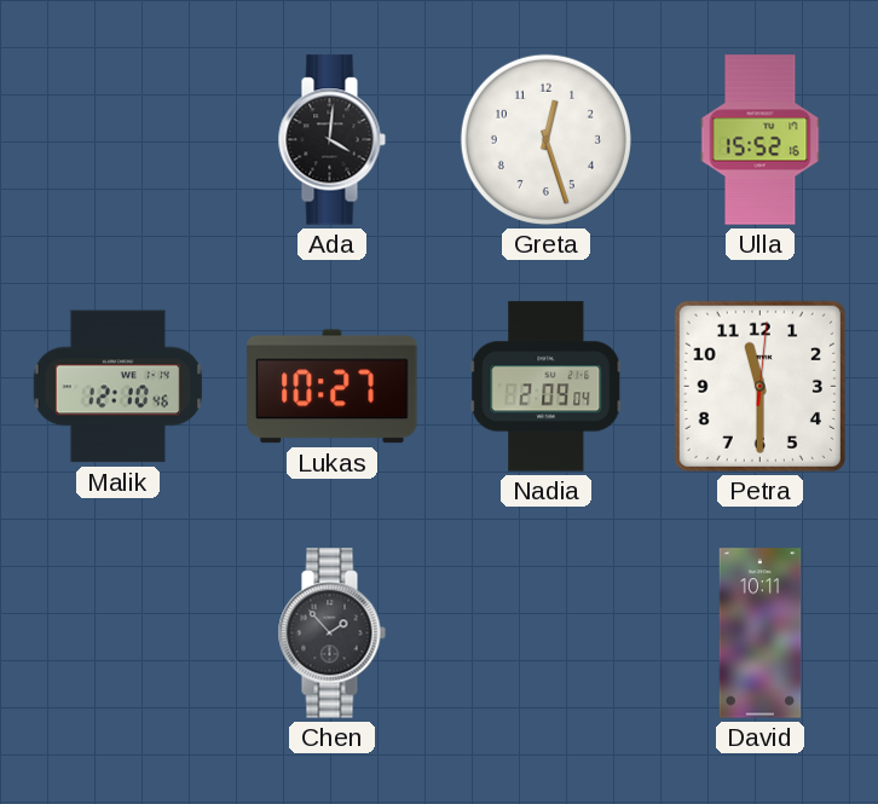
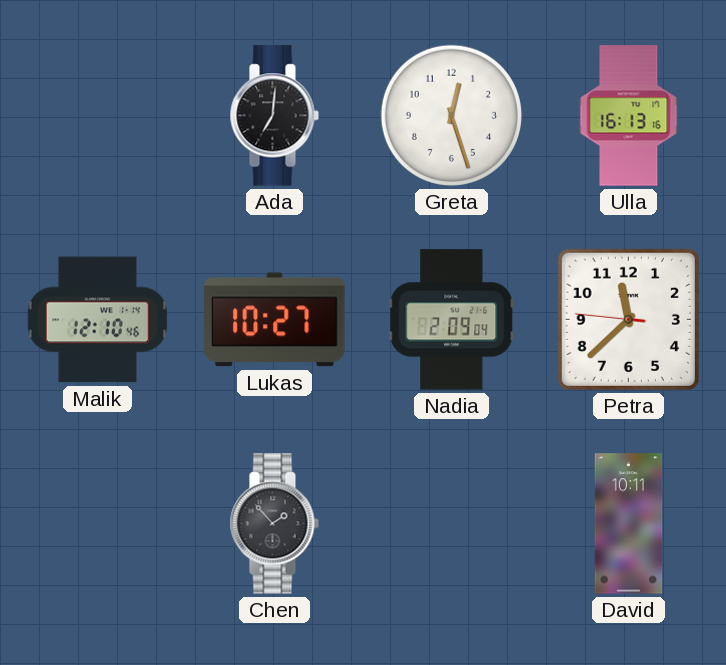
Ada: 4:01 -> 7:01 (274, 116)
Ulla: 15:52 -> 16:13 (629, 116)
Petra: 11:30 -> 11:37 (628, 319)
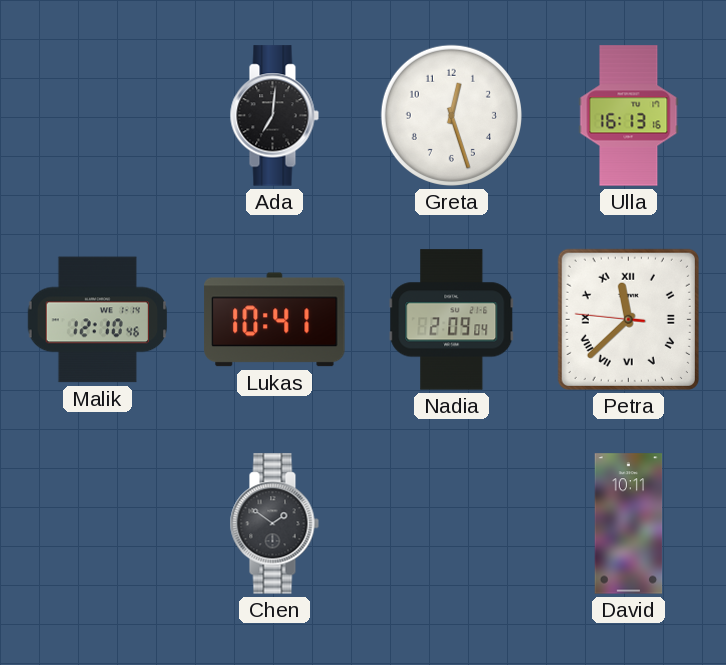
Lukas: 10:27 -> 10:41 (275, 320)
Petra numerals: Arabic -> Roman (628, 319)
Chen: 1:53 -> 1:51 (274, 524)
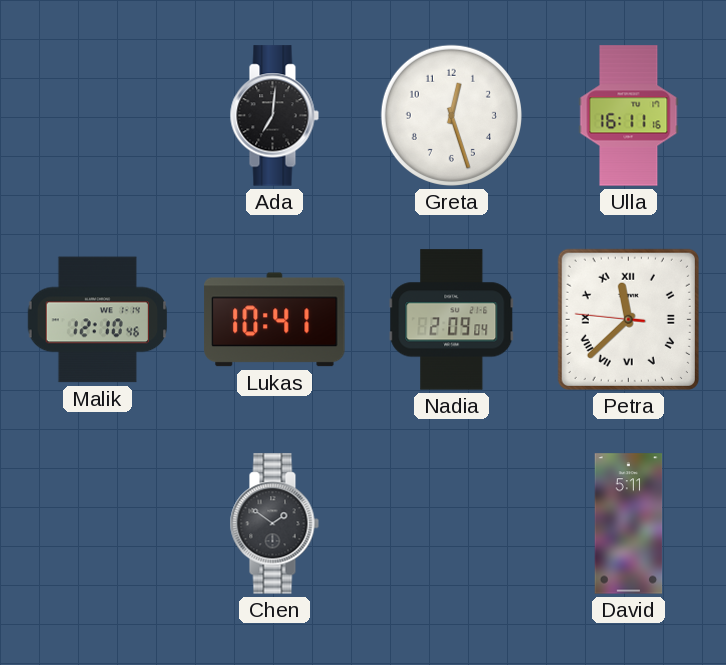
Ulla: 16:13 -> 16:11 (629, 116)
David: 10:11 -> 5:11 (629, 524)
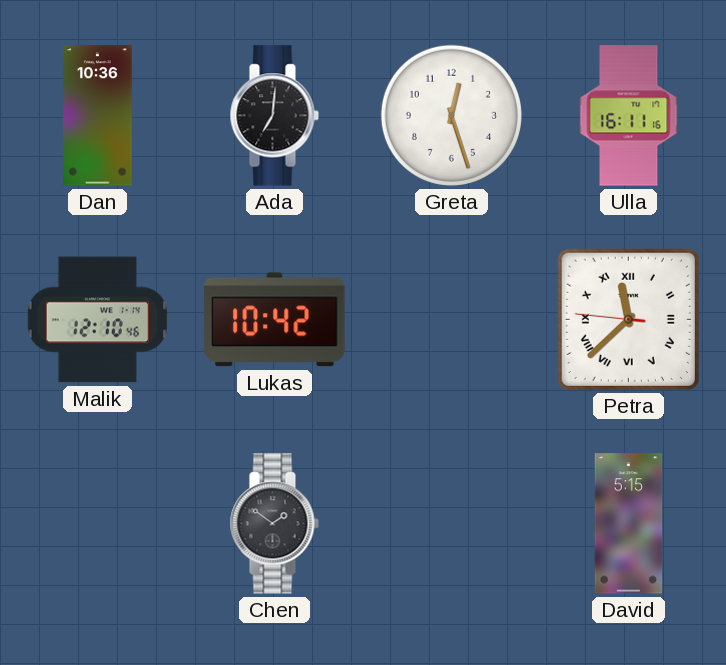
Dan: none -> 10:36 (98, 116)
Lukas: 10:41 -> 10:42 (275, 320)
Nadia: 2:09 -> none (452, 320)
David: 5:11 -> 5:15 (629, 524)
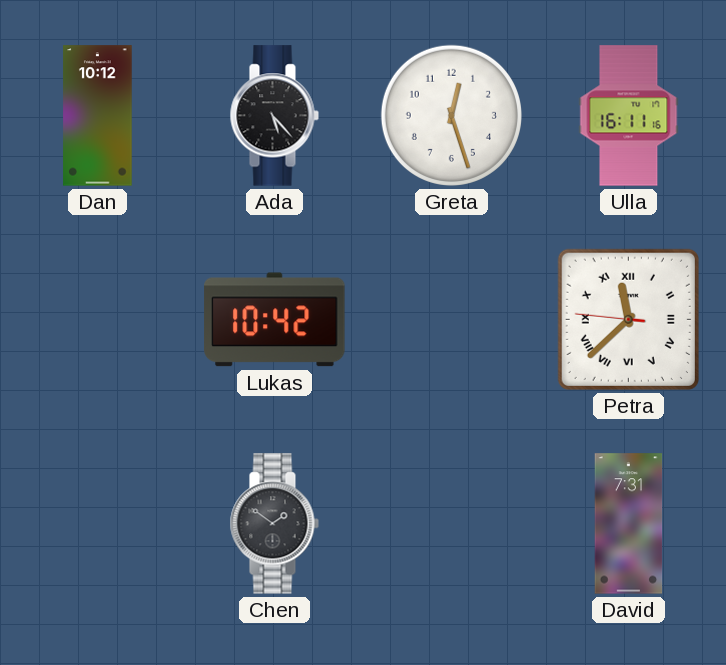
Dan: 10:36 -> 10:12 (98, 116)
Ada: 7:01 -> 5:23 (274, 116)
Malik: 12:10 -> none (98, 320)
David: 5:15 -> 7:31 (629, 524)
